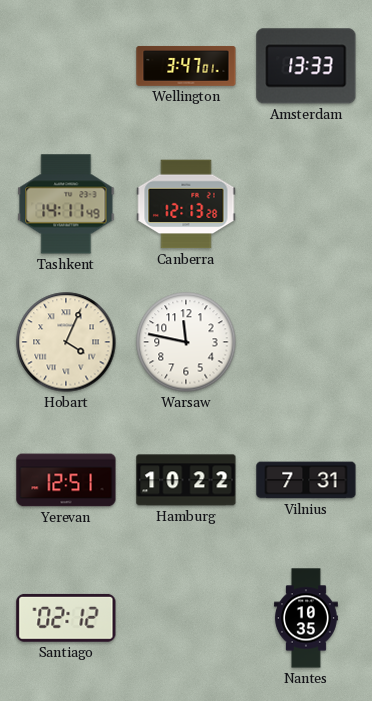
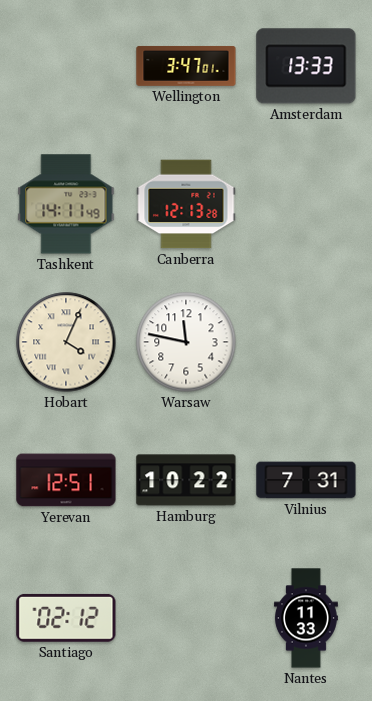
Nantes: 10:35 -> 11:33 (306, 618)
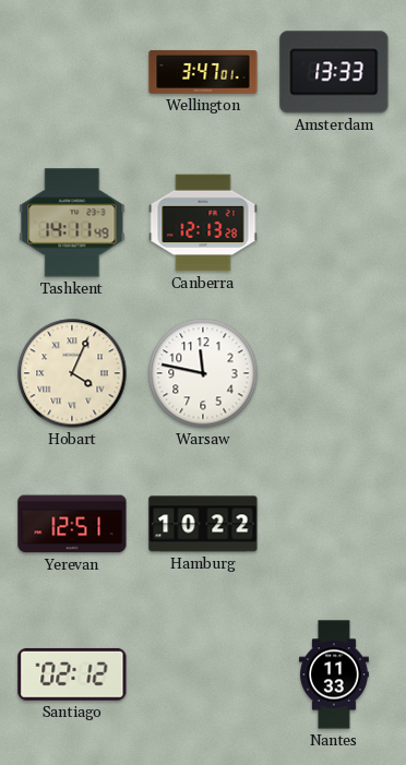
Vilnius: 7:31 -> none (306, 480)
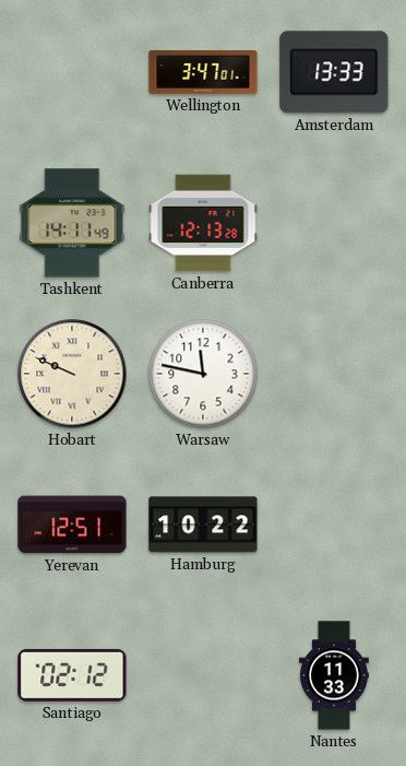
Hobart: 4:04 -> 9:49 (72, 374)
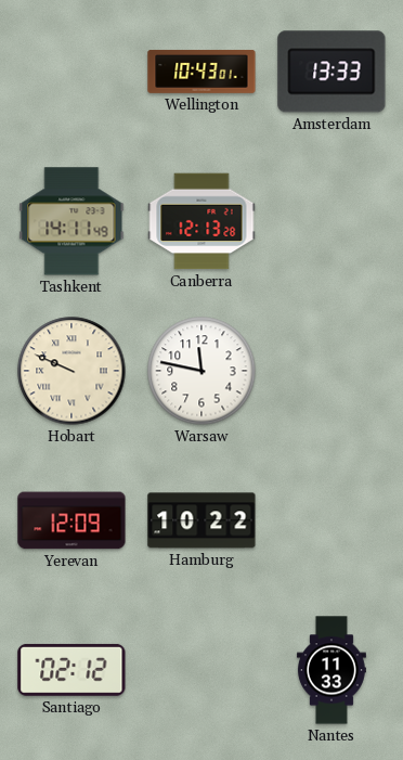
Wellington: 3:47 -> 10:43 (201, 72)
Yerevan: 12:51 -> 12:09 (71, 520)
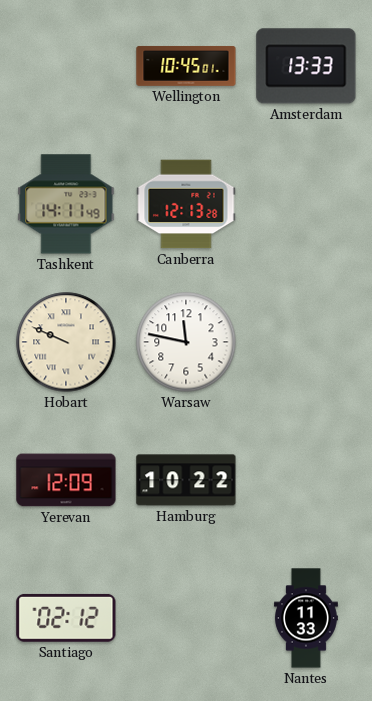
Wellington: 10:43 -> 10:45 (186, 66)
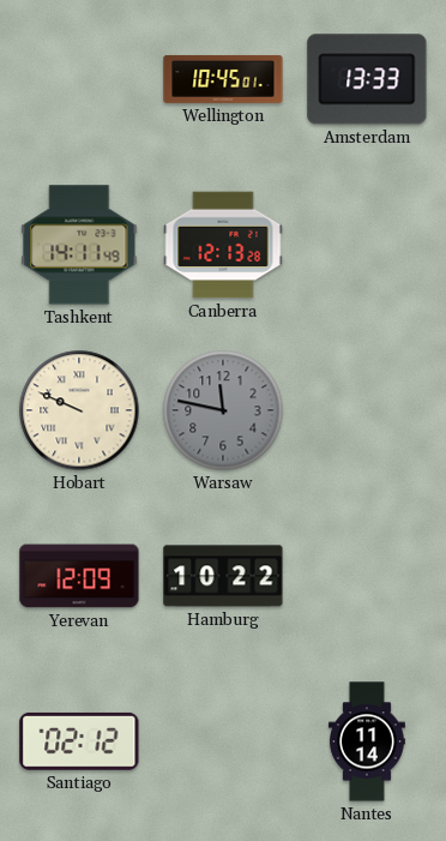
Warsaw dial: white -> grey (223, 410)
Nantes: 11:33 -> 11:14 (367, 741)
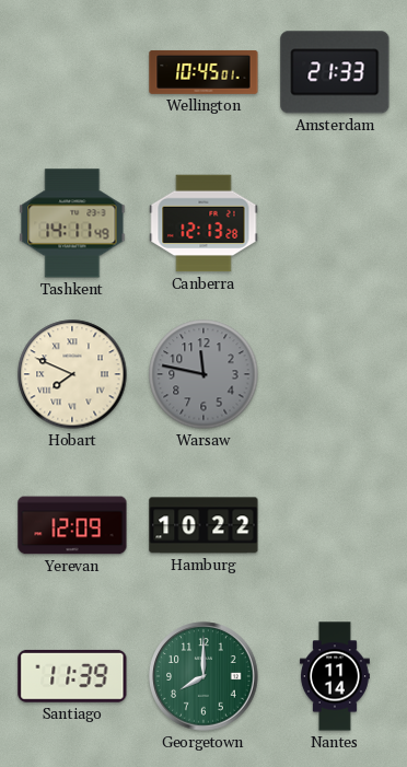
Amsterdam: 13:33 -> 21:33 (335, 72)
Hobart: 9:49 -> 7:49 (72, 374)
Santiago: 02:12 -> 11:39 (72, 676)
Georgetown: none -> 8:00 (203, 676)
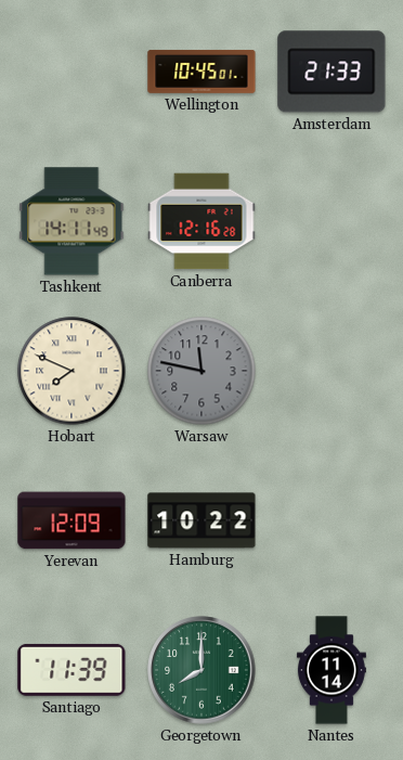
Canberra: 12:13 -> 12:16 (201, 221)
